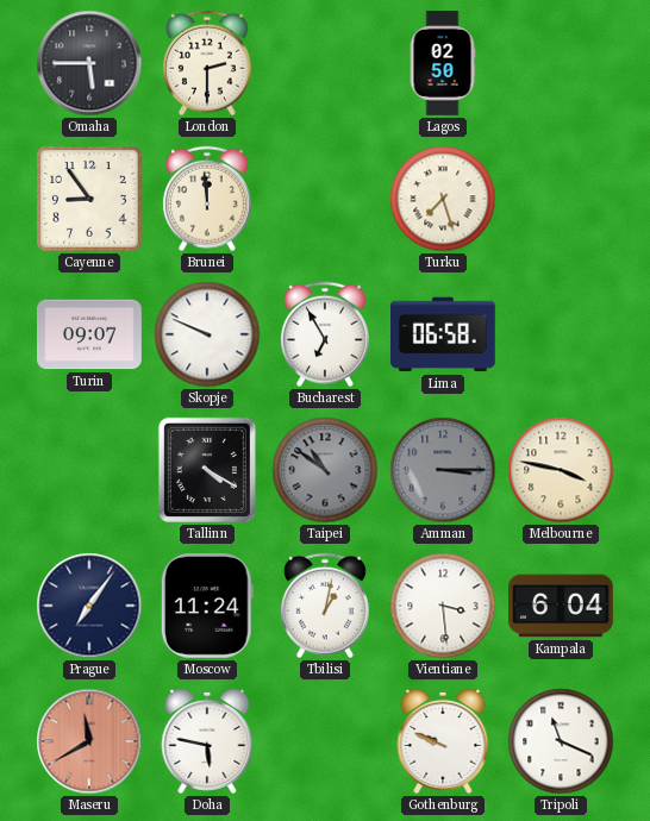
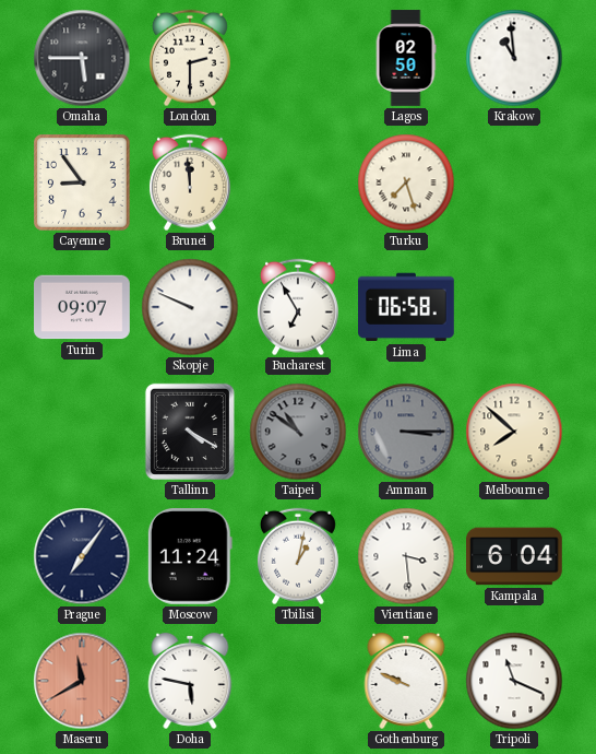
Krakow: none -> 10:59 (514, 58)
Melbourne: 3:47 -> 7:52 (514, 432)
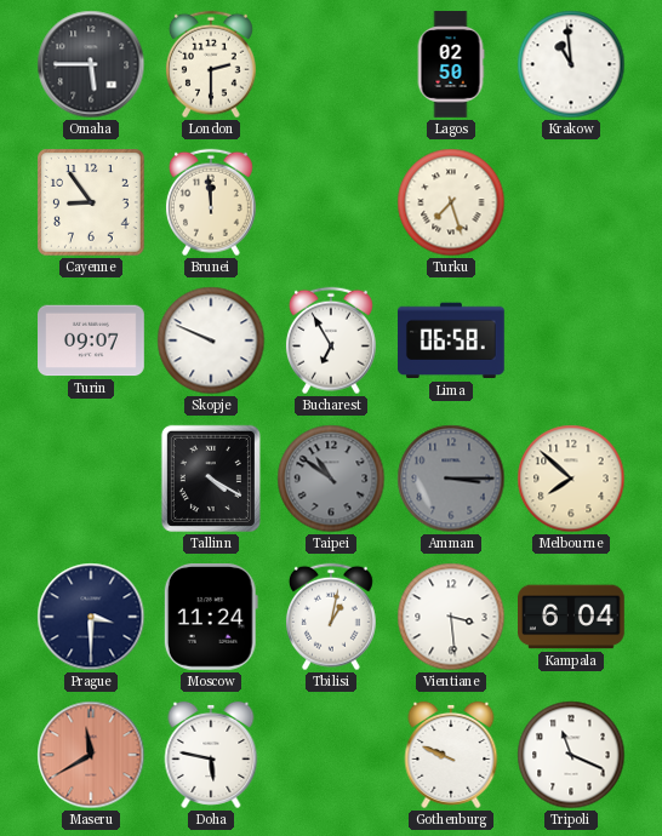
Prague: 7:06 -> 3:30 (91, 617)
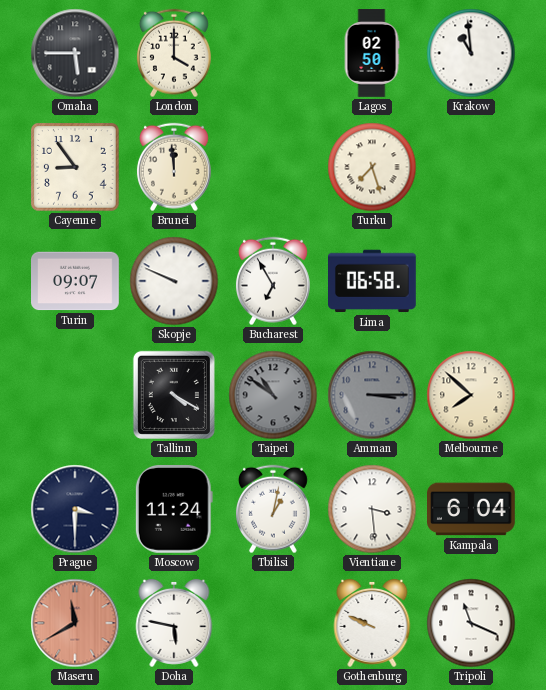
London: 2:30 -> 4:00 (174, 53)
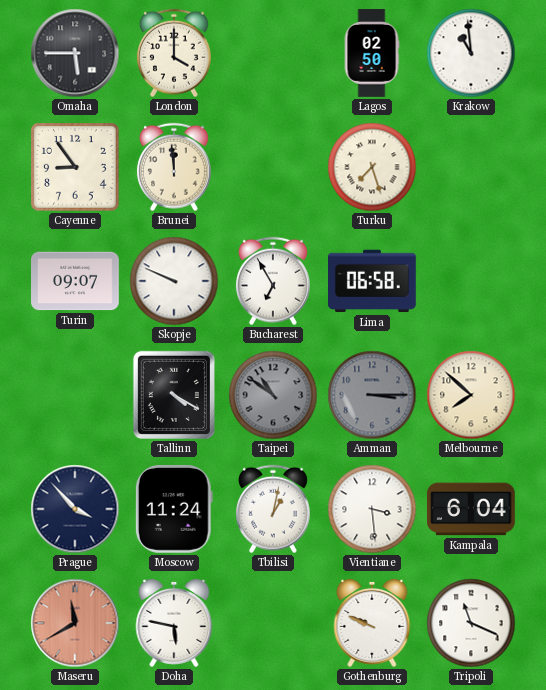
Prague: 3:30 -> 3:53 (75, 509)
